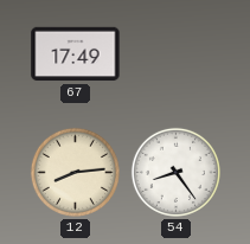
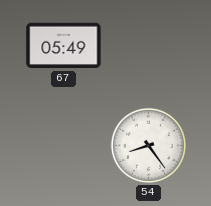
67: 17:49 -> 05:49 (64, 46)
12: 8:14 -> none (75, 172)
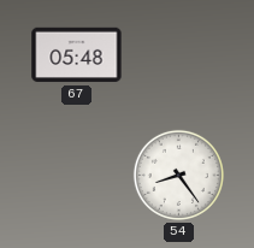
67: 05:49 -> 05:48 (77, 55)
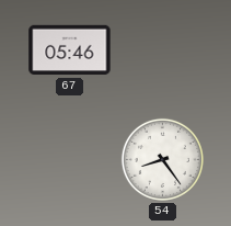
67: 05:48 -> 05:46 (70, 50)
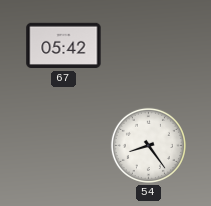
67: 05:46 -> 05:42 (64, 46)
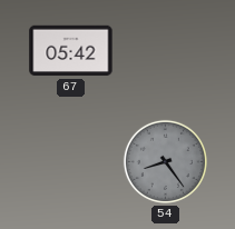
54 dial: white -> grey (165, 161)
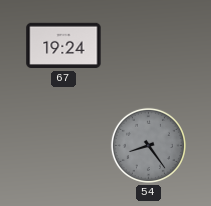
67: 05:42 -> 19:24 (64, 46)
